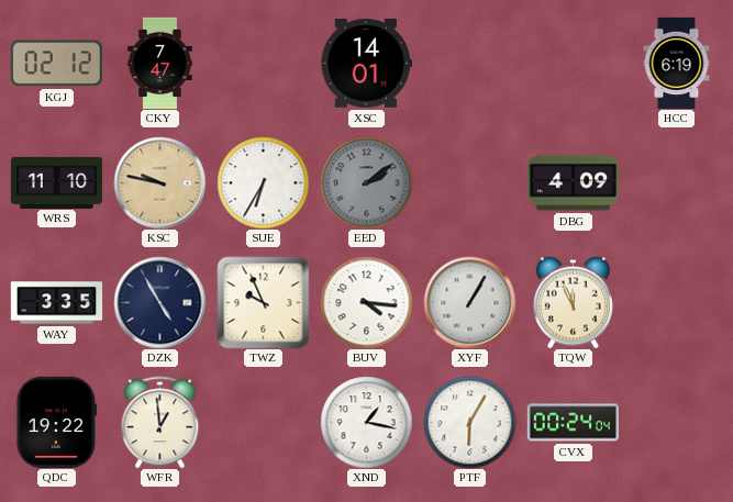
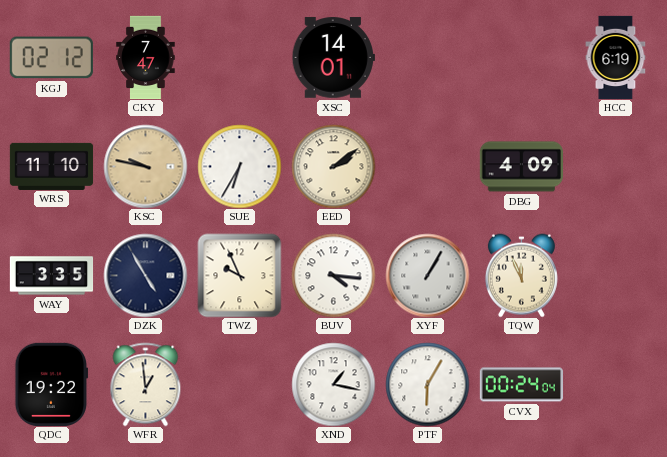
EED dial: grey -> cream (333, 166)
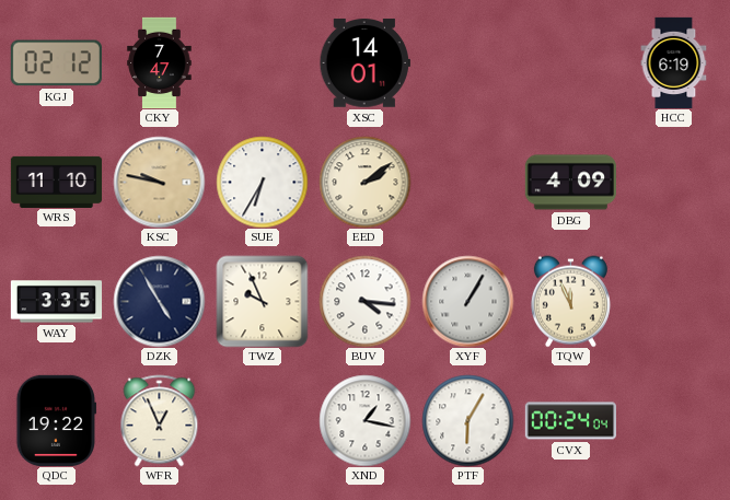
WFR: 12:59 -> 12:56 (160, 420)
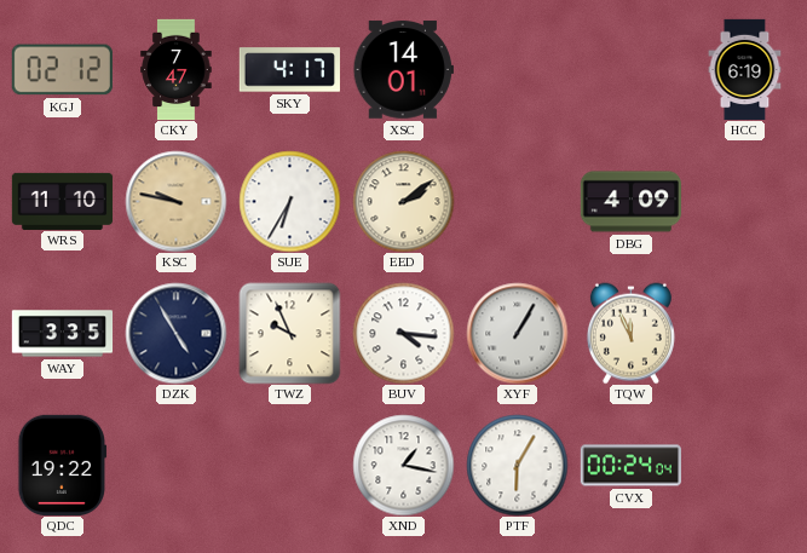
SKY: none -> 4:17 (289, 70)
WFR: 12:56 -> none (160, 420)
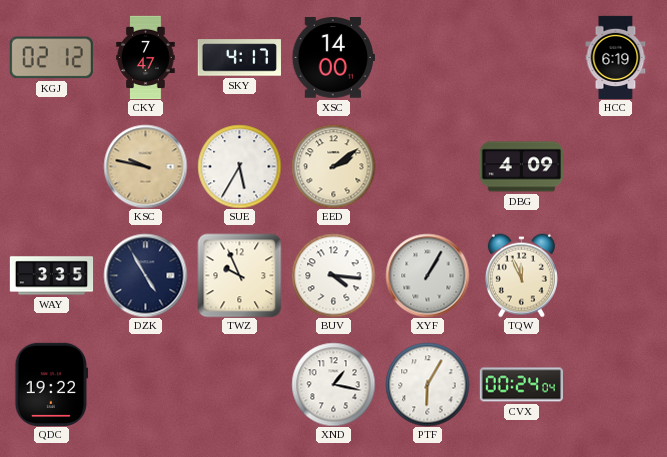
XSC: 14:01 -> 14:00 (333, 58)
WRS: 11:10 -> none (62, 201)
SUE: 6:35 -> 5:35 (239, 166)
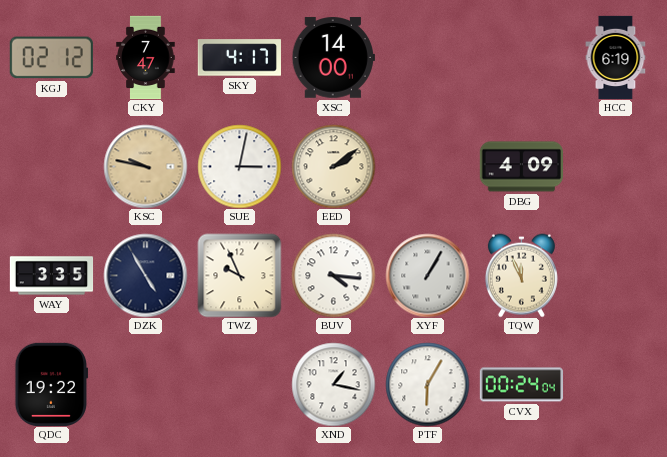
SUE: 5:35 -> 3:02 (239, 166)
